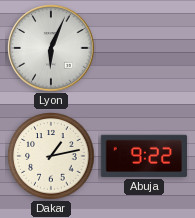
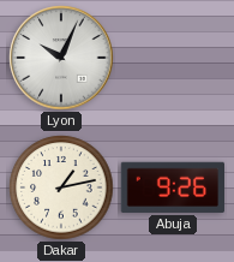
Lyon: 6:04 -> 10:04 (61, 58)
Abuja: 9:22 -> 9:26 (172, 187)
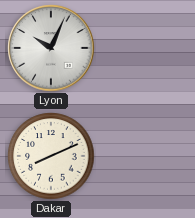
Dakar: 1:13 -> 8:11 (51, 156)
Abuja: 9:26 -> none (172, 187)
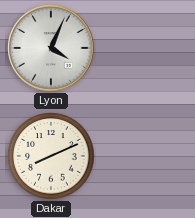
Lyon: 10:04 -> 4:04 (51, 48)
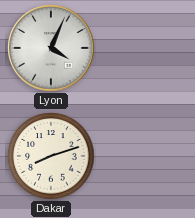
Dakar: 8:11 -> 8:12 (51, 156)
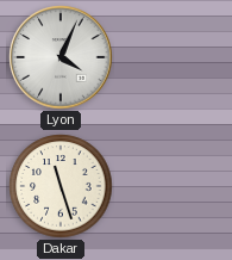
Dakar: 8:12 -> 11:27 (61, 186)
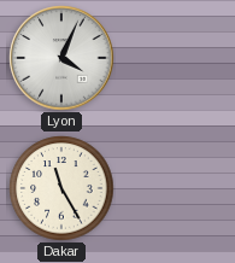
Dakar: 11:27 -> 11:25 (61, 188)
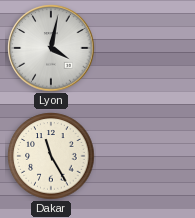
Lyon: 4:04 -> 4:02 (51, 48)
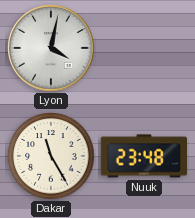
Nuuk: none -> 23:48 (143, 156)
